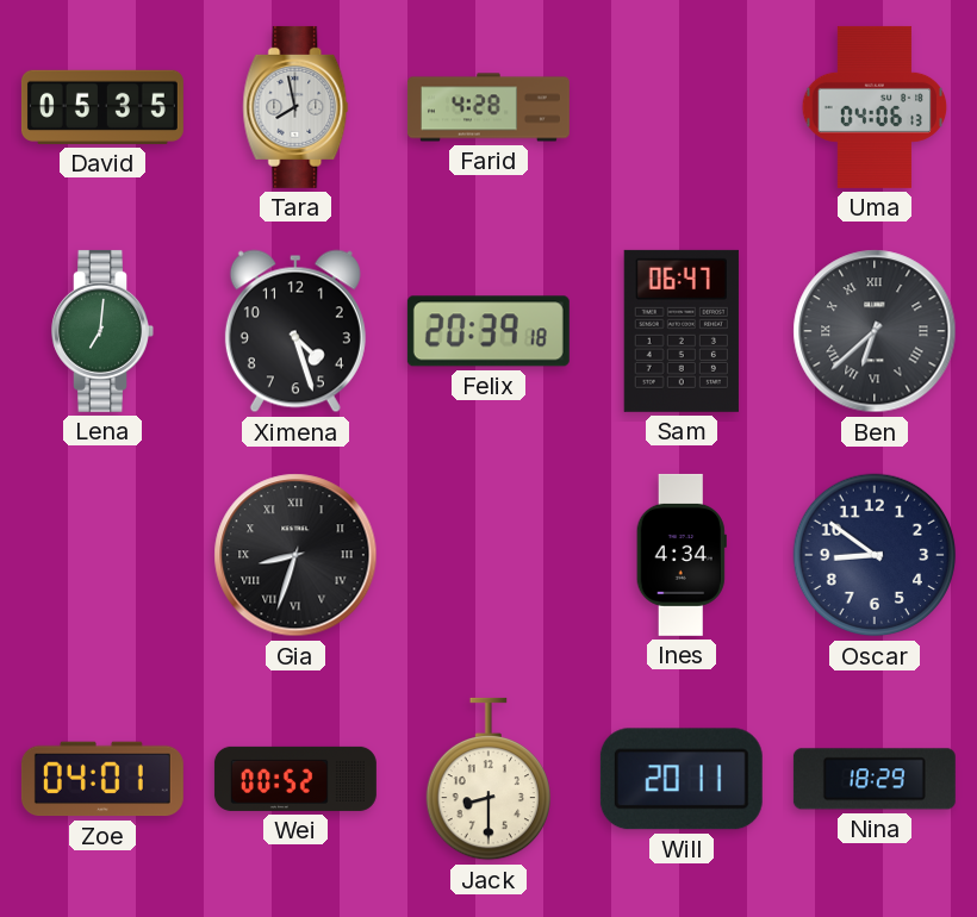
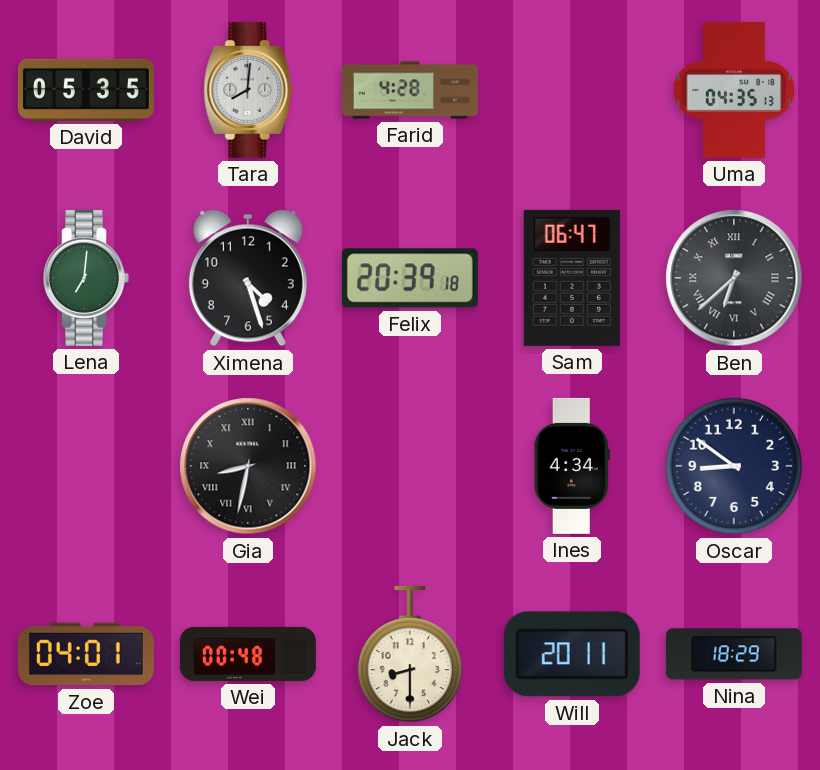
Tara: 7:58 -> 8:01 (248, 90)
Uma: 04:06 -> 04:35 (734, 90)
Gia: 8:33 -> 8:32 (248, 466)
Wei: 00:52 -> 00:48 (248, 654)
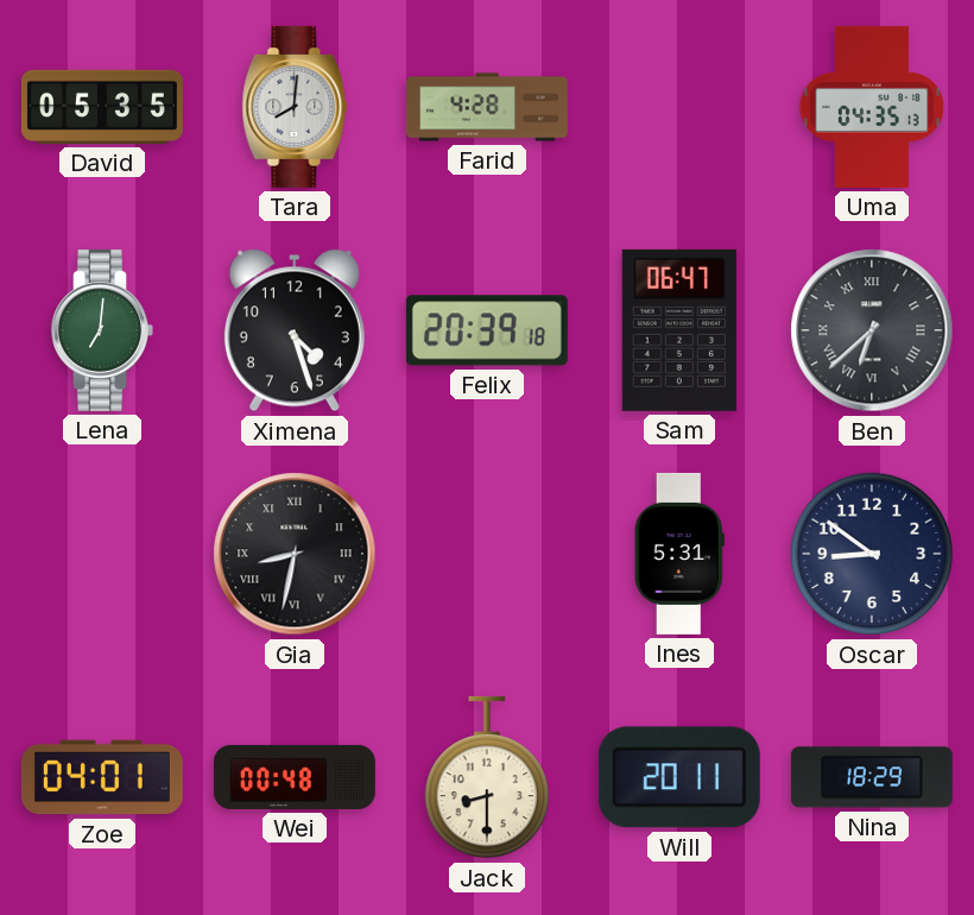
Ines: 4:34 -> 5:31 (679, 554)
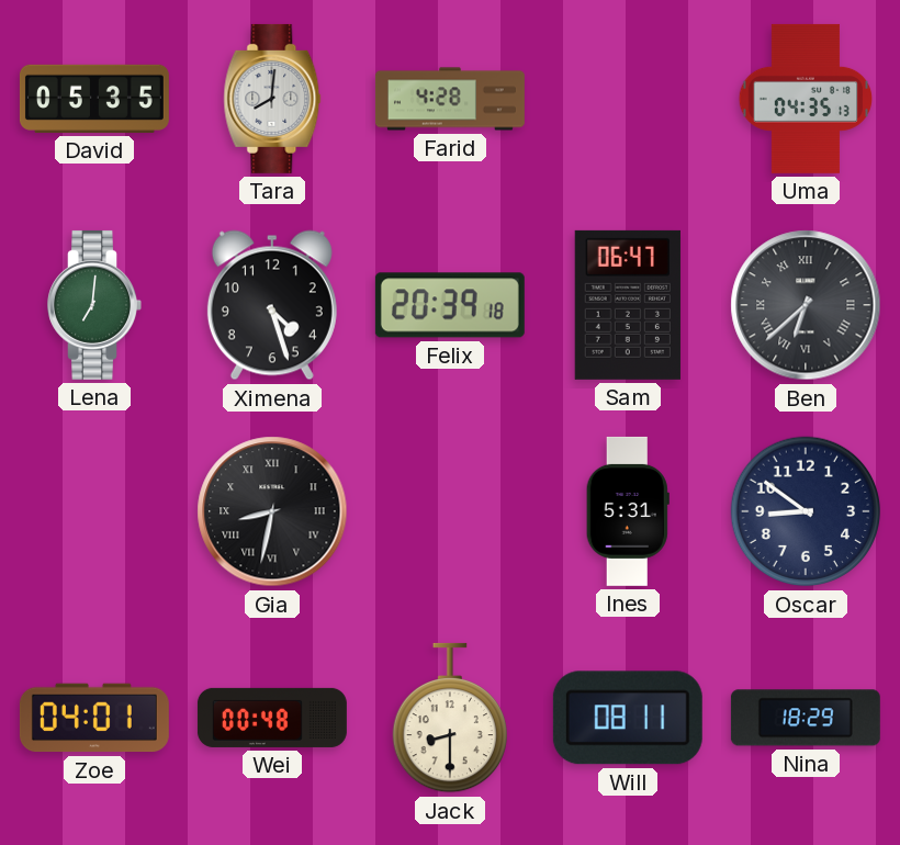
Will: 20:11 -> 08:11 (628, 718)
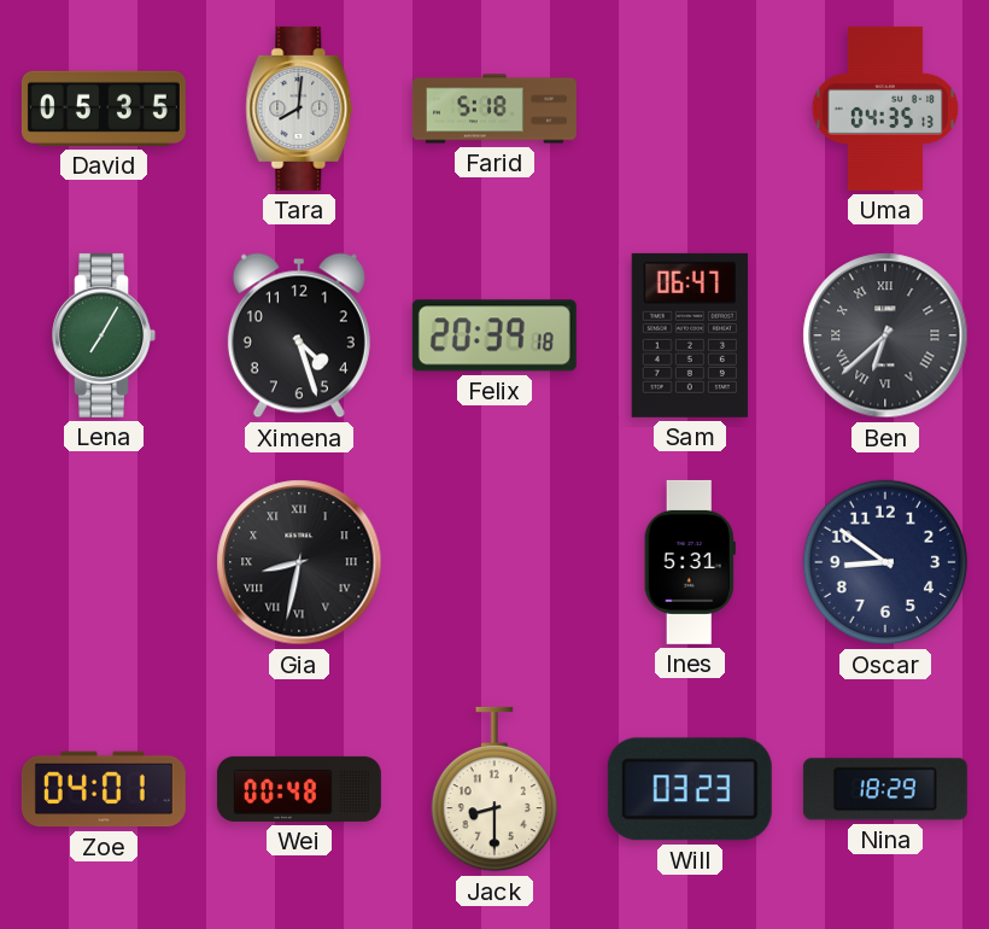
Farid: 4:28 -> 5:18 (494, 109)
Lena: 7:01 -> 7:05 (104, 335)
Will: 08:11 -> 03:23 (690, 789)
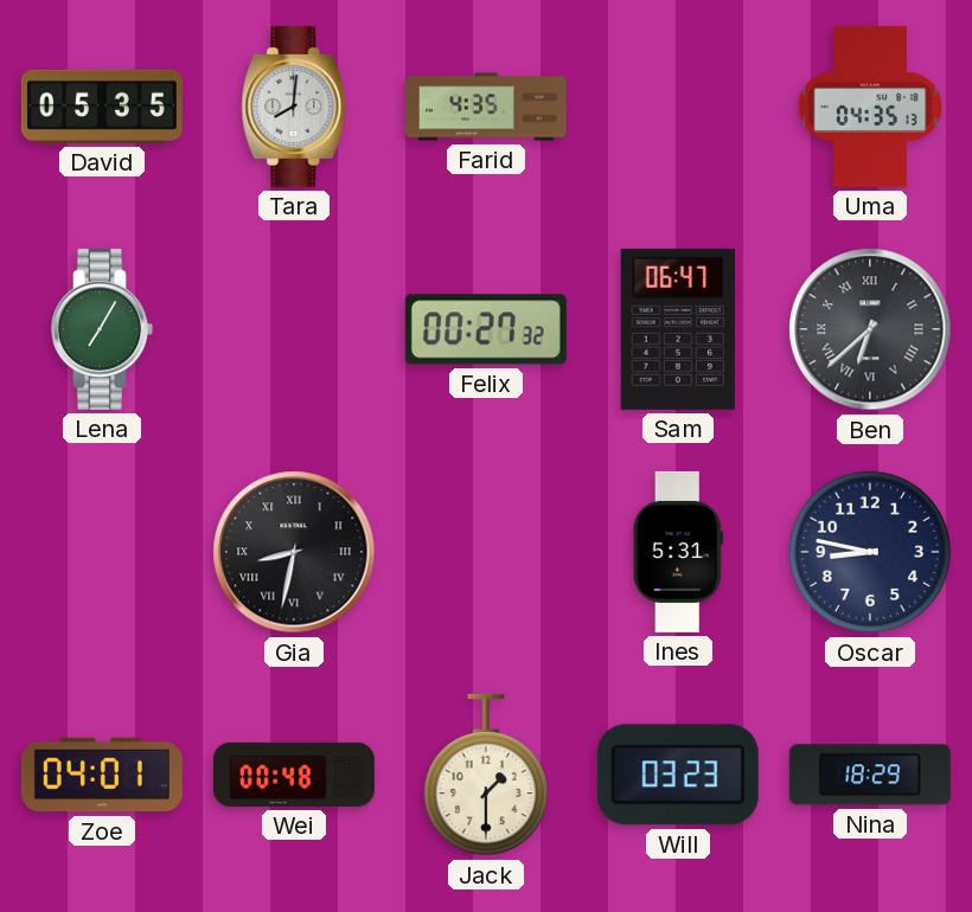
Farid: 5:18 -> 4:35 (486, 107)
Ximena: 4:27 -> none (299, 335)
Felix: 20:39 -> 00:27 (486, 329)
Oscar: 8:51 -> 8:47 (870, 552)
Jack: 8:30 -> 1:30 (485, 775)
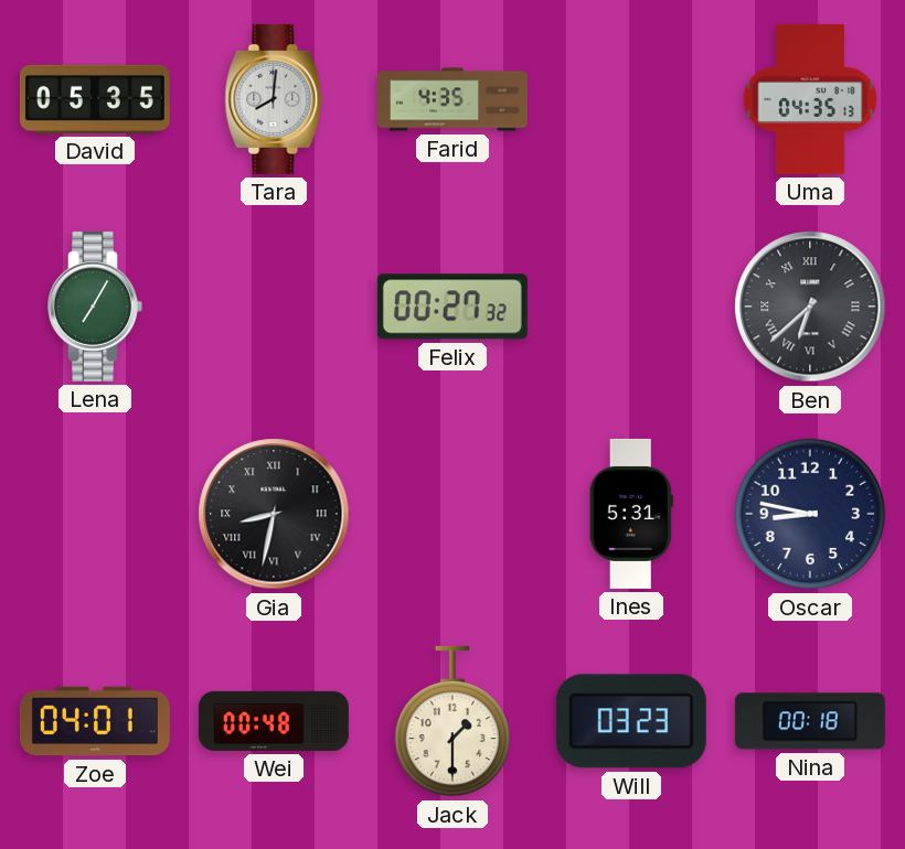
Sam: 06:47 -> none (678, 329)
Nina: 18:29 -> 00:18 (810, 721)
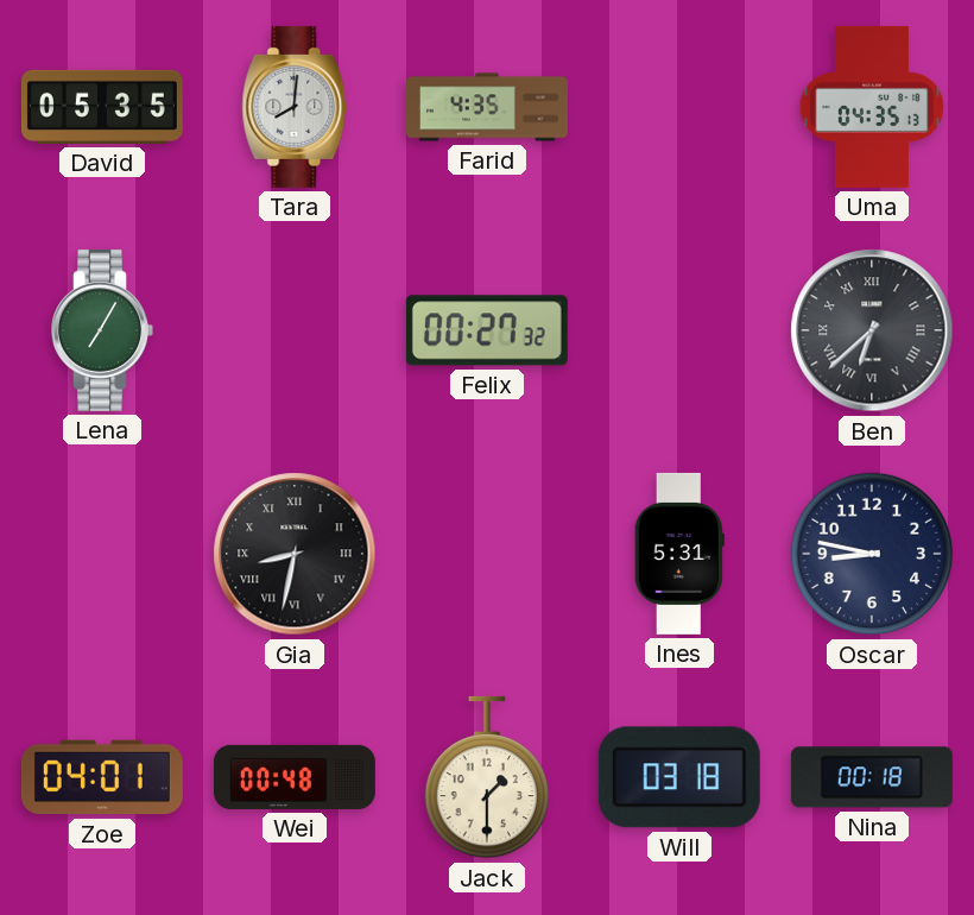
Will: 03:23 -> 03:18 (679, 777)
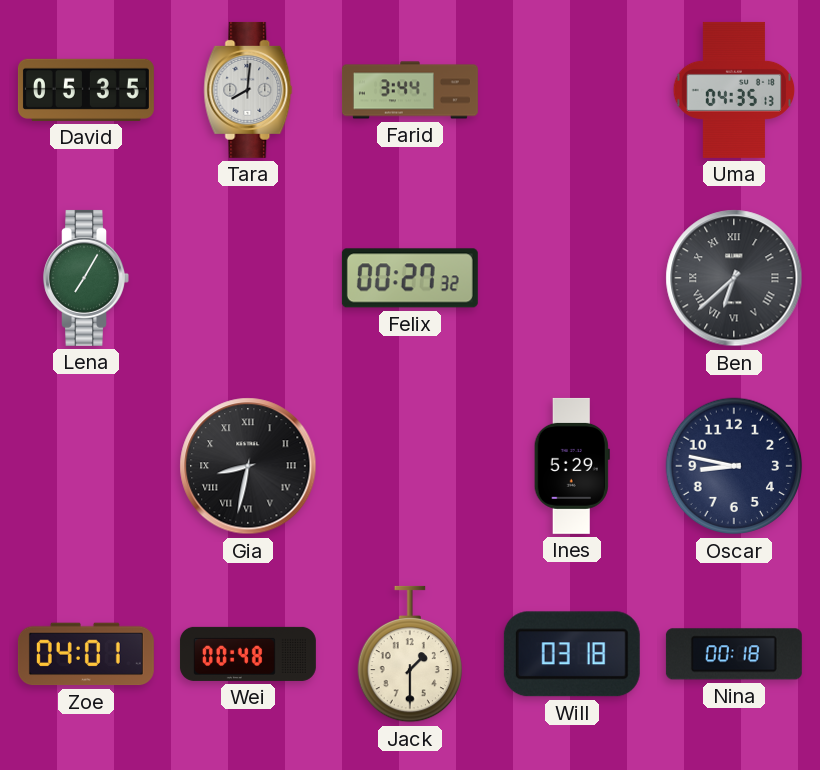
Farid: 4:35 -> 3:44 (410, 90)
Ines: 5:31 -> 5:29 (572, 466)
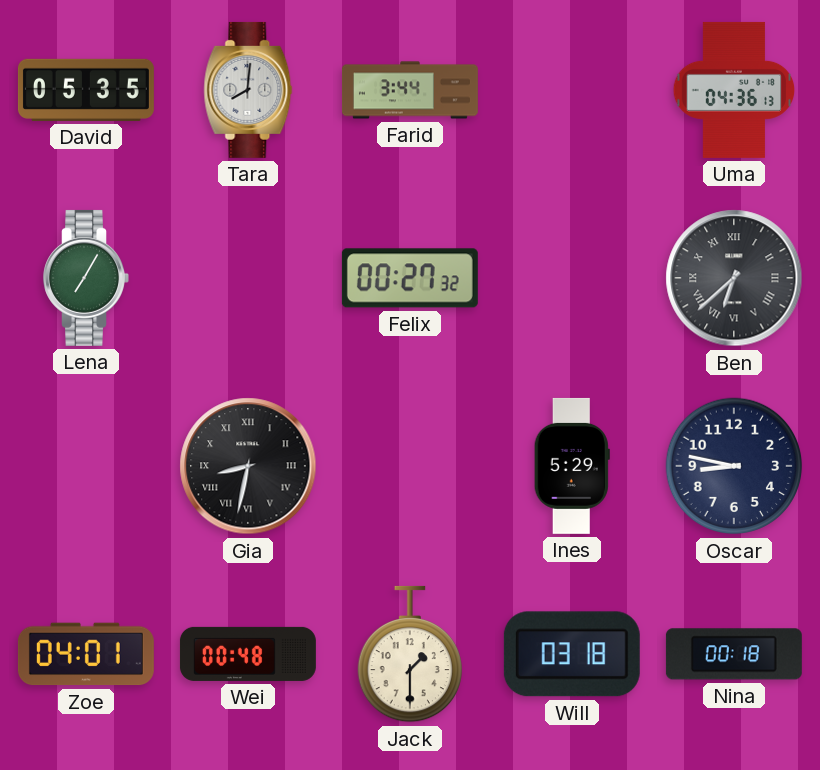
Uma: 04:35 -> 04:36 (734, 90)
